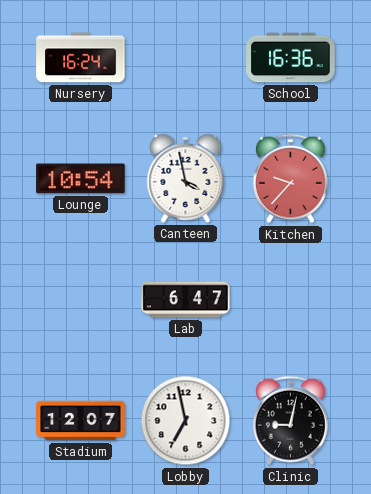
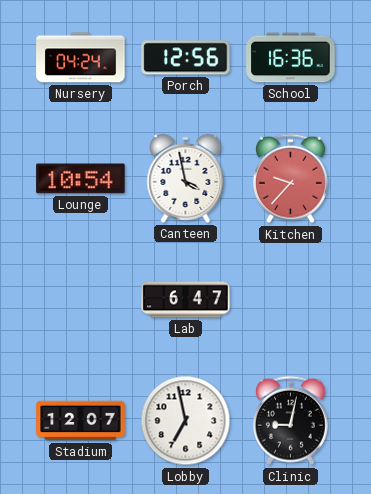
Nursery: 16:24 -> 04:24 (81, 58)
Porch: none -> 12:56 (186, 58)
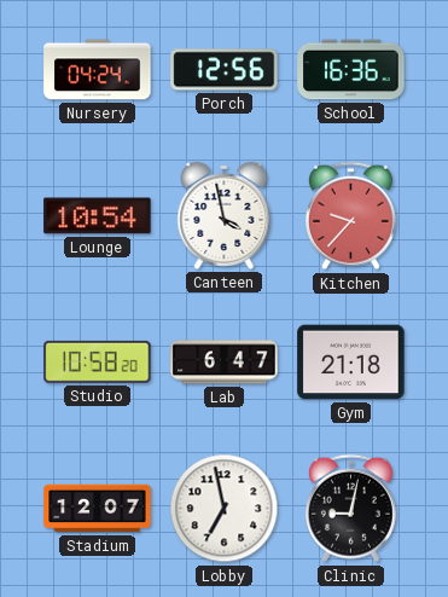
Studio: none -> 10:58 (98, 361)
Gym: none -> 21:18 (351, 363)
